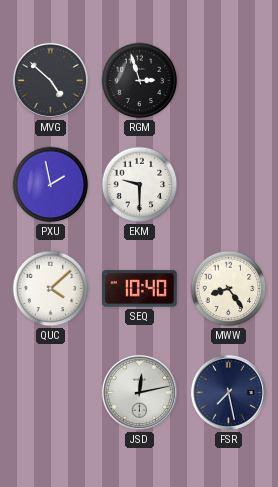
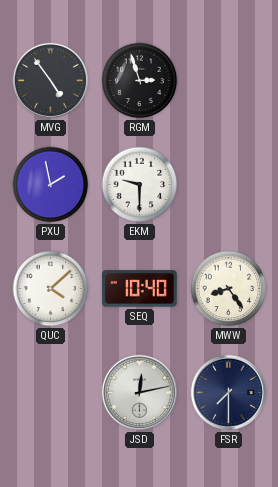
MVG: 4:52 -> 4:54 (50, 80)
FSR: 7:28 -> 7:30 (228, 392)
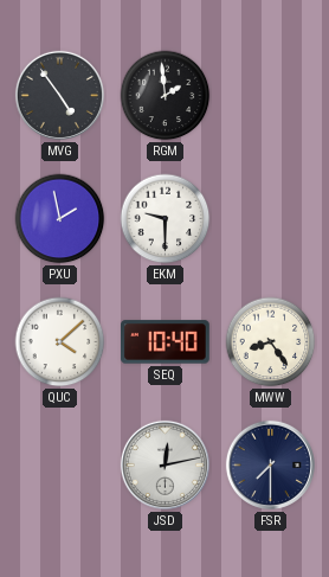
RGM: 2:57 -> 1:59 (166, 96)
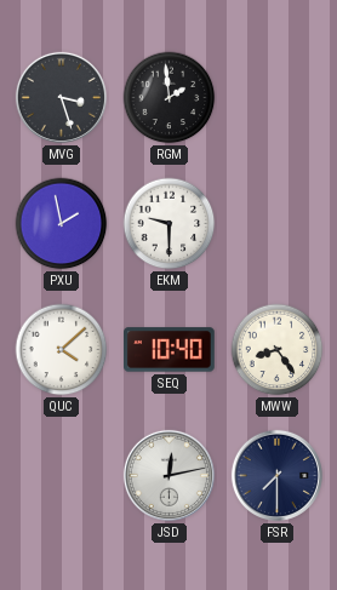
MVG: 4:54 -> 3:27 (61, 97)
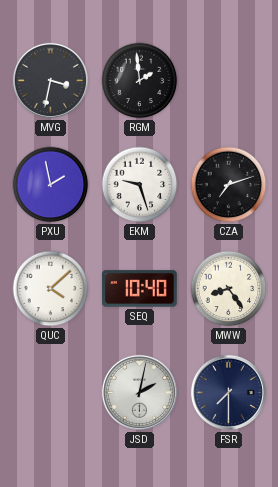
MVG: 3:27 -> 3:32 (50, 80)
EKM: 9:30 -> 9:27 (140, 185)
CZA: none -> 7:12 (229, 185)
JSD: 12:13 -> 2:02 (139, 392)
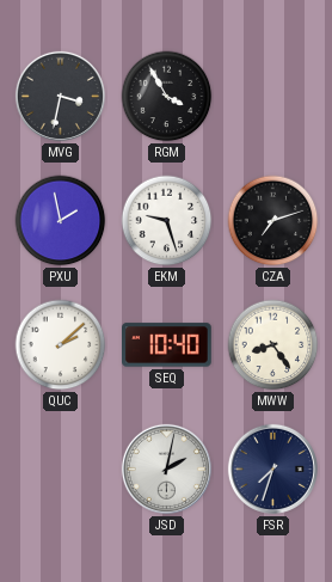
RGM: 1:59 -> 3:55 (167, 97)
QUC: 4:08 -> 2:08 (61, 345)
FSR: 7:30 -> 7:33 (272, 468)
